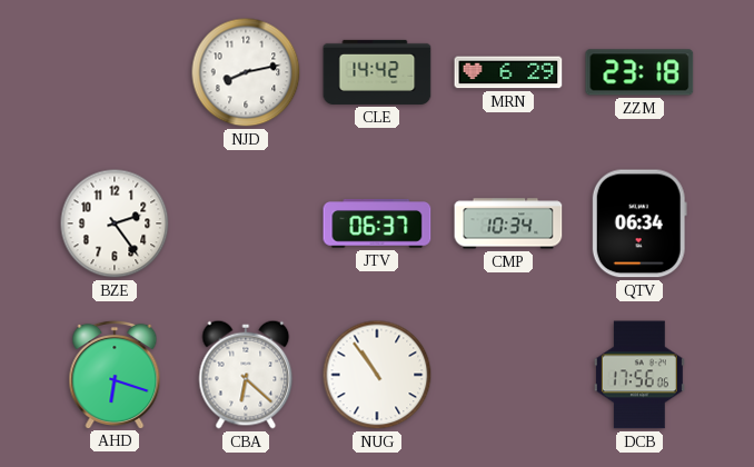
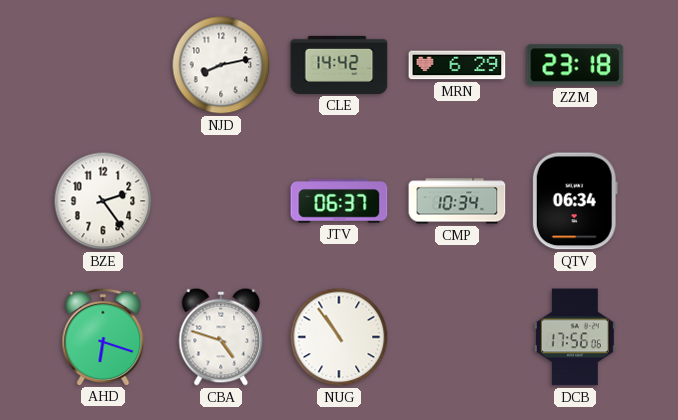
CBA: 6:22 -> 4:48 (221, 337)
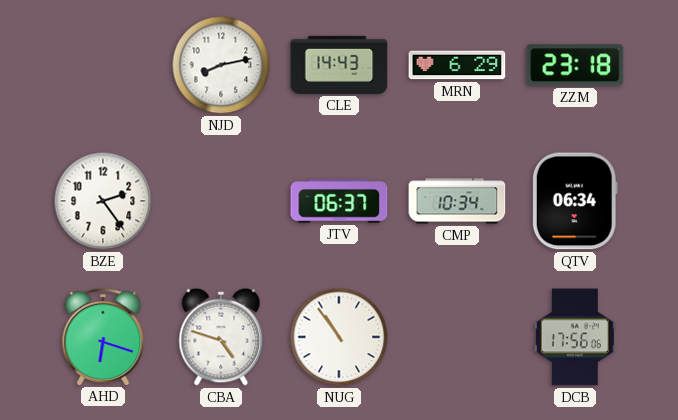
CLE: 14:42 -> 14:43 (339, 65)
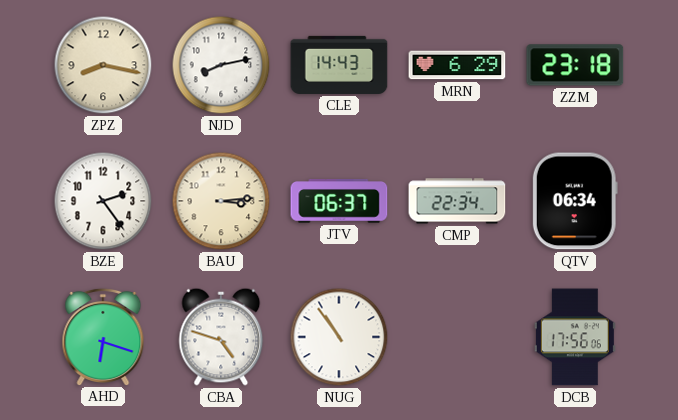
ZPZ: none -> 8:17 (103, 65)
BAU: none -> 3:14 (221, 201)
CMP: 10:34 -> 22:34 (457, 201)
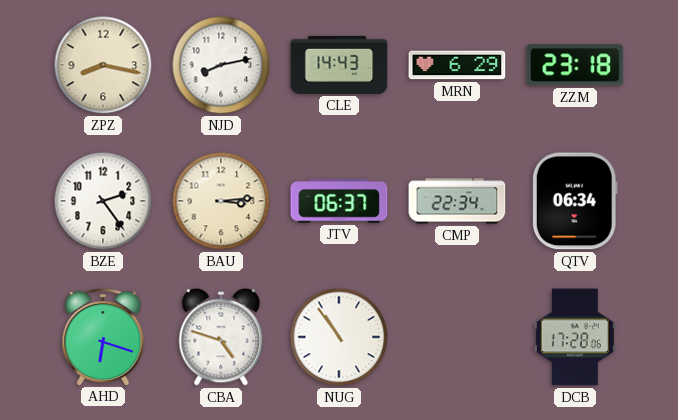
DCB: 17:56 -> 17:28 (575, 337)
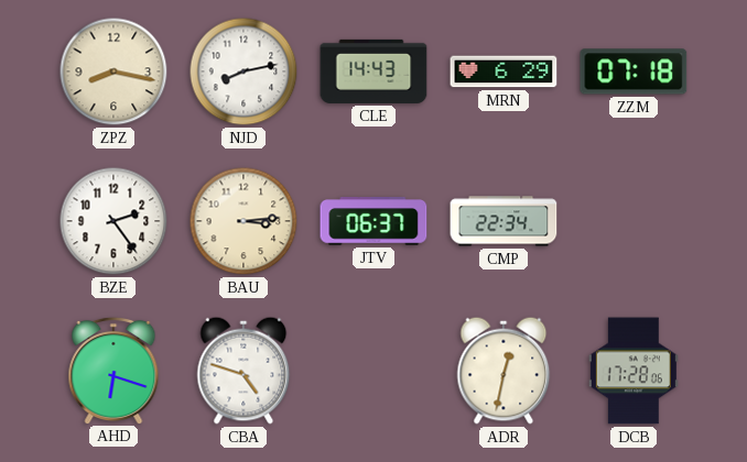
ZZM: 23:18 -> 07:18 (634, 71)
QTV: 06:34 -> none (575, 201)
NUG: 10:54 -> none (339, 337)
ADR: none -> 12:32 (504, 371)
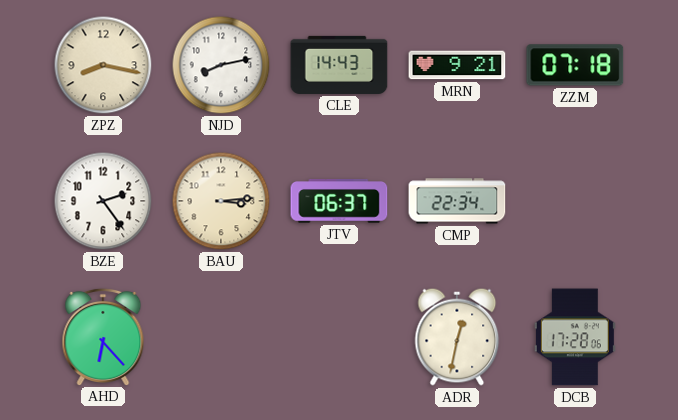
MRN: 6:29 -> 9:21 (457, 65)
AHD: 6:18 -> 6:23 (103, 336)
CBA: 4:48 -> none (243, 371)
